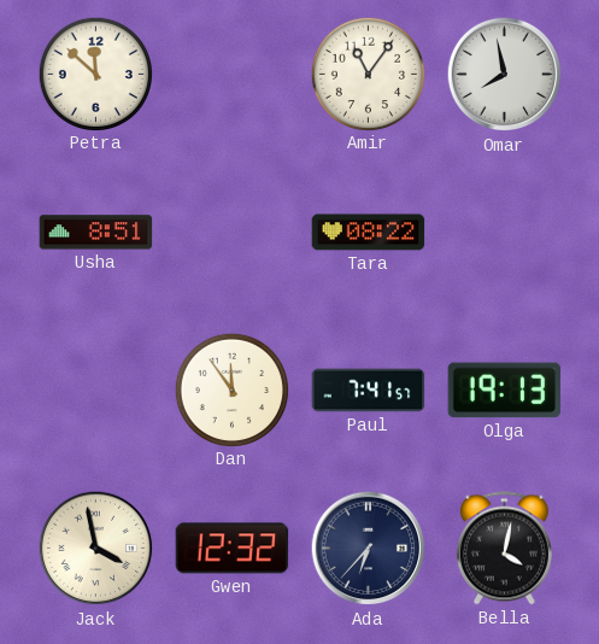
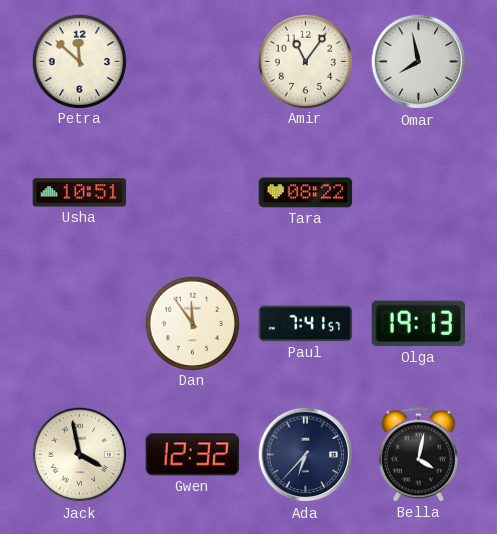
Usha: 8:51 -> 10:51 (80, 193)
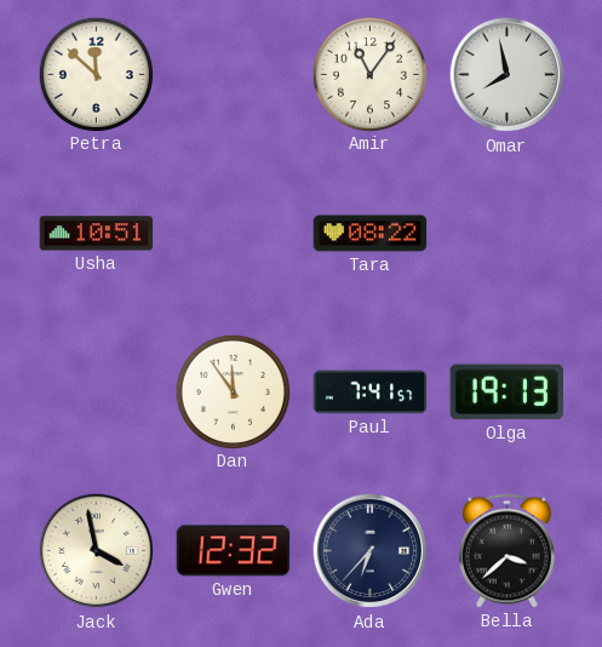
Bella: 4:02 -> 3:38 (506, 551)
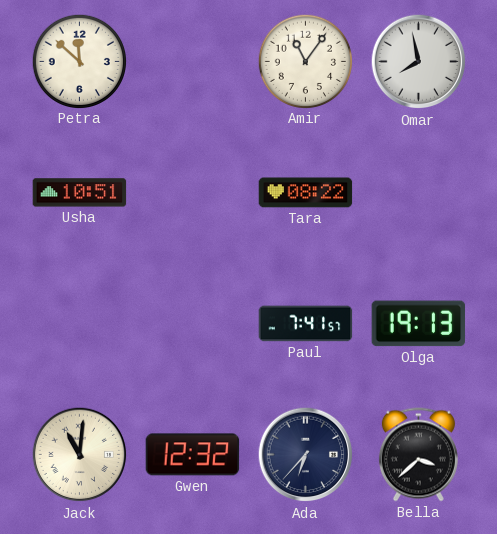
Dan: 11:54 -> none (233, 391)
Jack: 3:58 -> 11:01 (80, 455)
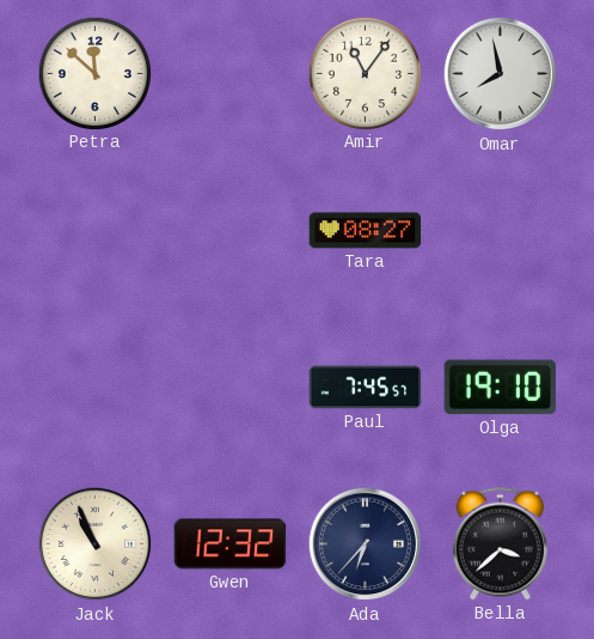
Usha: 10:51 -> none (80, 193)
Tara: 08:22 -> 08:27 (366, 231)
Paul: 7:41 -> 7:45 (366, 388)
Olga: 19:13 -> 19:10 (501, 388)
Jack: 11:01 -> 10:56 (96, 544)
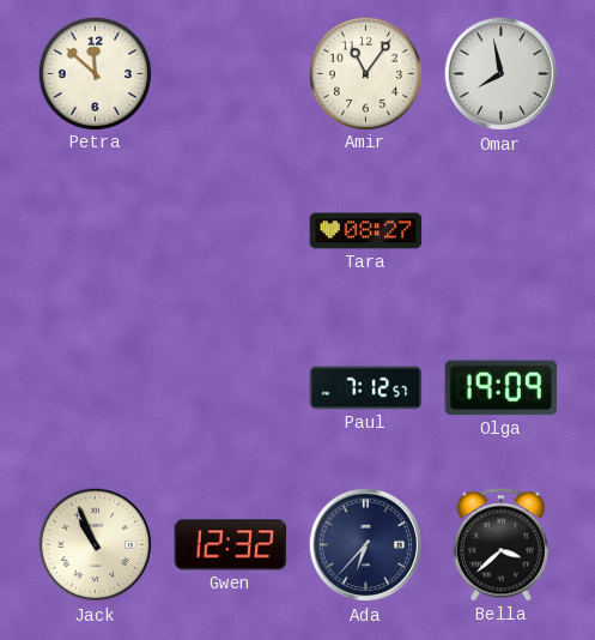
Paul: 7:45 -> 7:12 (366, 388)
Olga: 19:10 -> 19:09 (502, 388)
